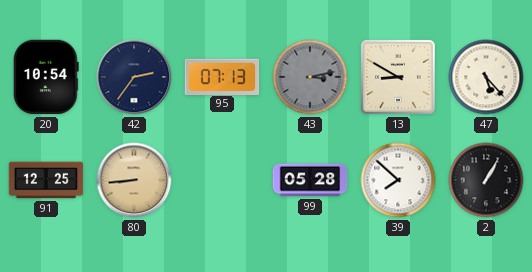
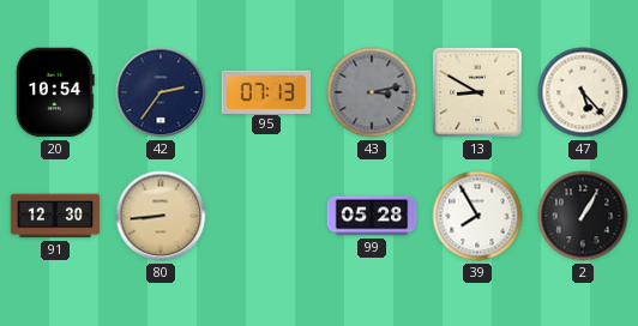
91: 12:25 -> 12:30 (55, 216)
39: 7:52 -> 7:55 (477, 216)
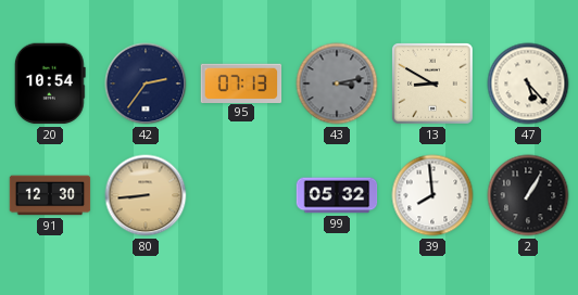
99: 05:28 -> 05:32 (337, 195)
39: 7:55 -> 7:59 (432, 195)
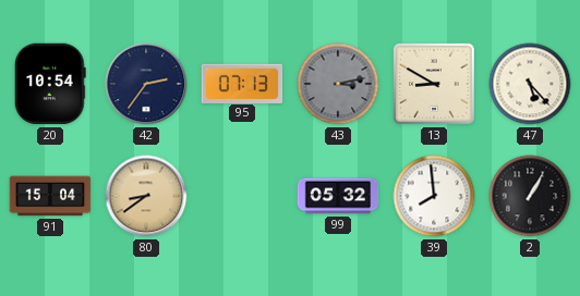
91: 12:30 -> 15:04 (50, 196)
80: 8:44 -> 8:39 (146, 196)
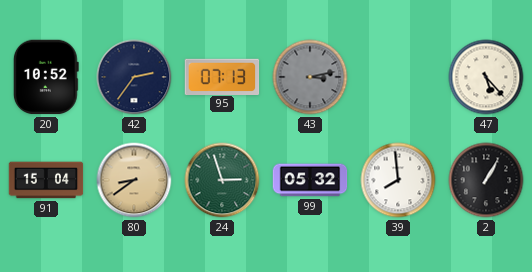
20: 10:54 -> 10:52 (46, 77)
13: 8:50 -> none (435, 85)
24: none -> 2:57 (222, 180)
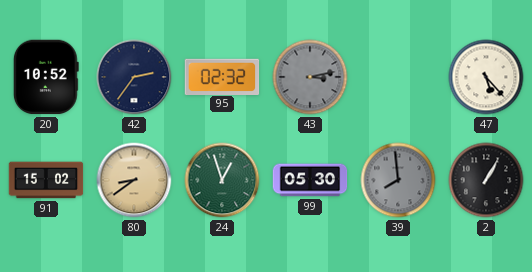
95: 07:13 -> 02:32 (222, 76)
91: 15:04 -> 15:02 (46, 180)
24: 2:57 -> 12:57 (222, 180)
99: 05:32 -> 05:30 (310, 180)
39 dial: white -> grey (398, 180)
